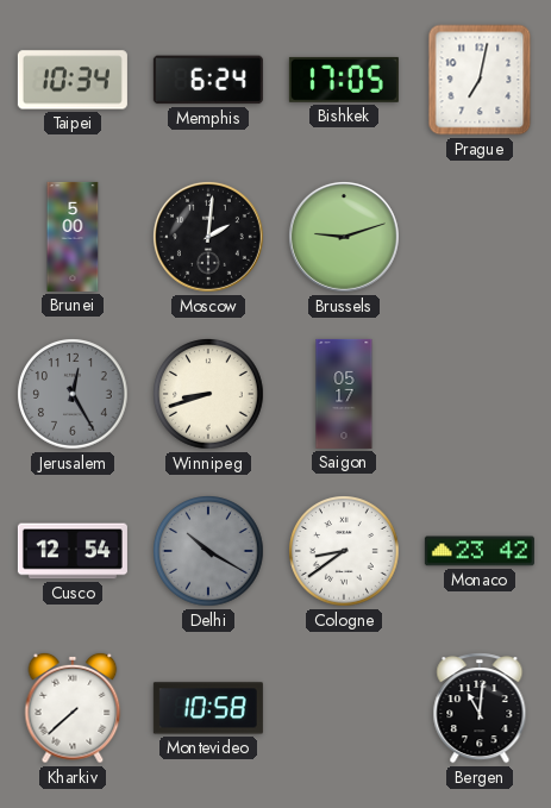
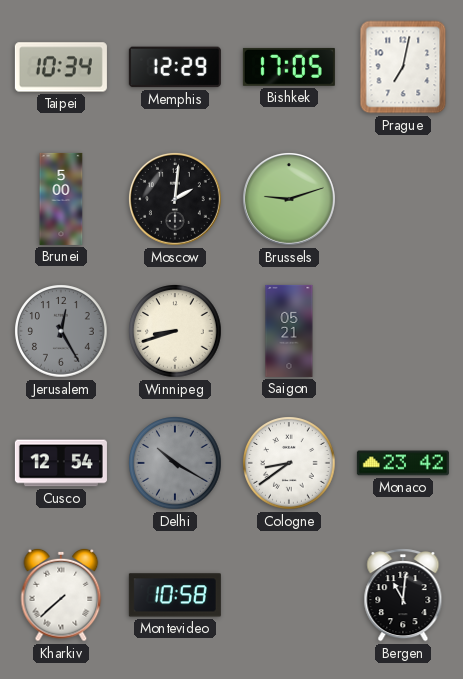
Memphis: 6:24 -> 12:29 (175, 67)
Saigon: 05:17 -> 05:21 (289, 331)
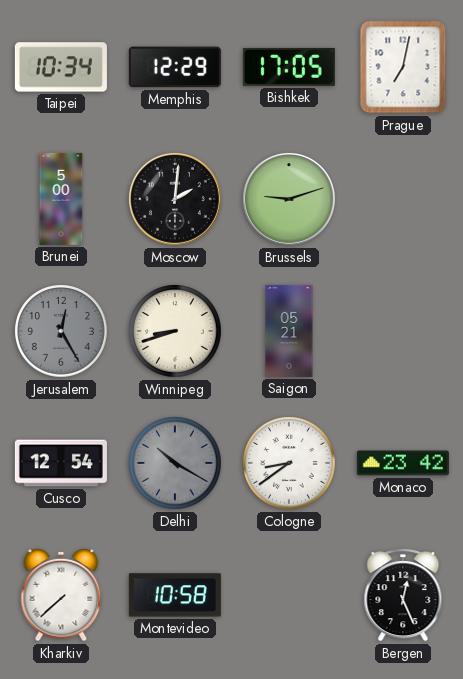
Bergen: 11:01 -> 12:26 (403, 595)
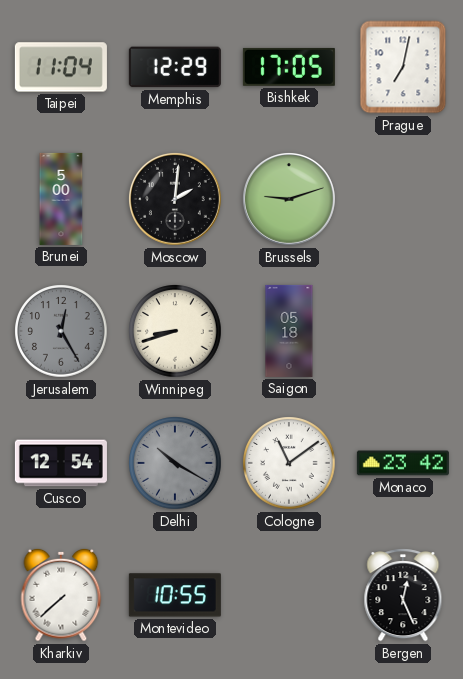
Taipei: 10:34 -> 11:04 (61, 67)
Saigon: 05:21 -> 05:18 (289, 331)
Cologne: 8:39 -> 11:09 (289, 463)
Montevideo: 10:58 -> 10:55 (175, 595)
